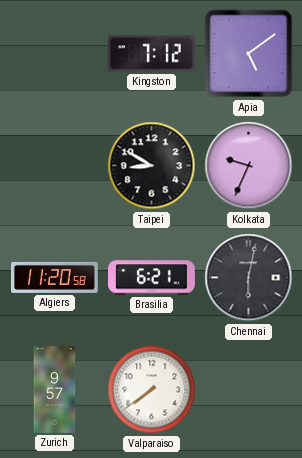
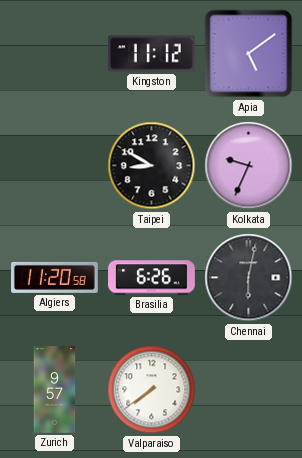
Kingston: 7:12 -> 11:12 (151, 54)
Brasilia: 6:21 -> 6:26 (152, 278)
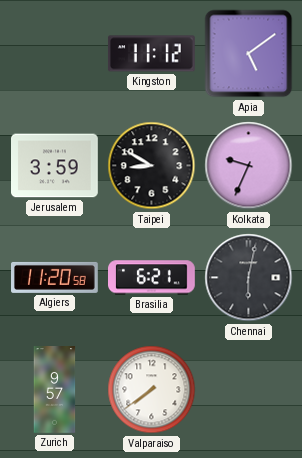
Jerusalem: none -> 3:59 (55, 166)
Brasilia: 6:26 -> 6:21 (152, 278)
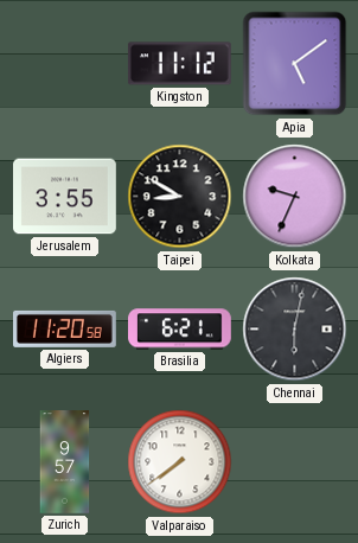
Jerusalem: 3:59 -> 3:55 (65, 197)
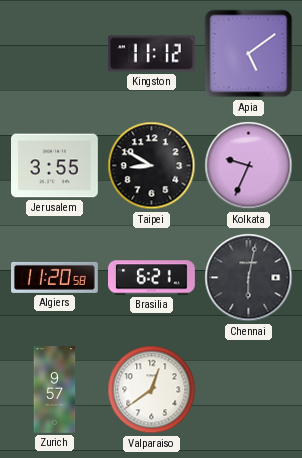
Valparaiso: 7:39 -> 12:39 (152, 390)
